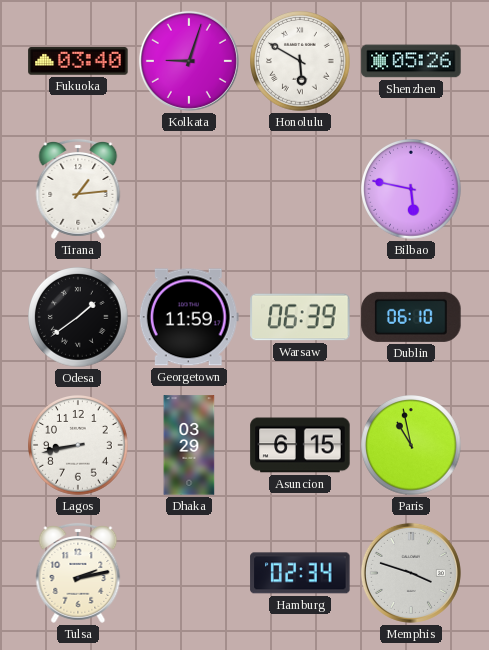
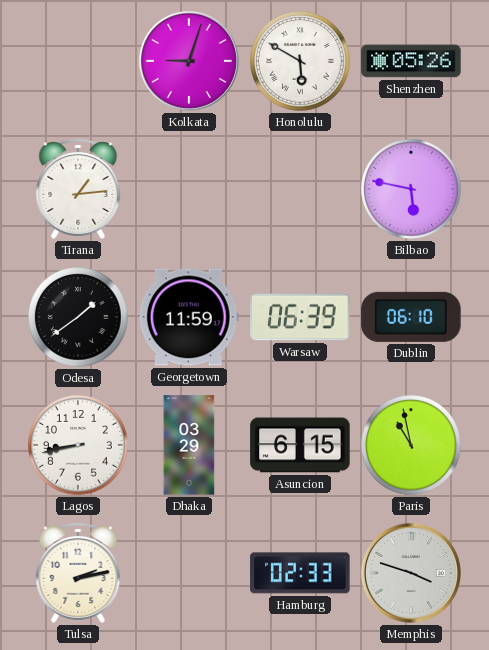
Fukuoka: 03:40 -> none (78, 61)
Hamburg: 02:34 -> 02:33 (300, 573)
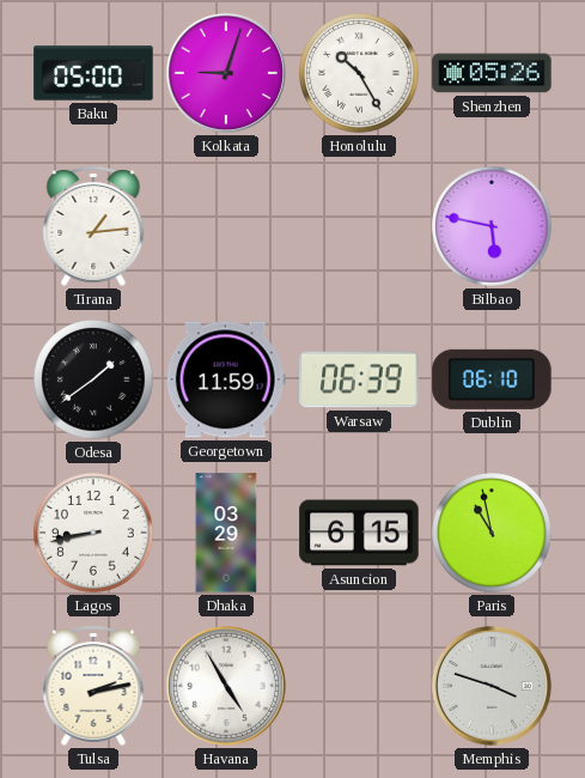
Baku: none -> 05:00 (93, 73)
Honolulu: 5:50 -> 10:25 (360, 74)
Havana: none -> 4:55 (226, 686)
Hamburg: 02:33 -> none (300, 573)
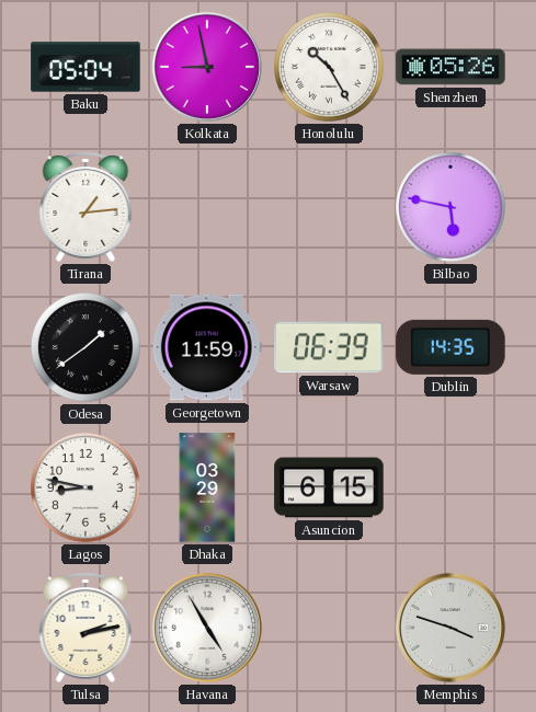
Baku: 05:00 -> 05:04 (85, 67)
Kolkata: 9:03 -> 8:58 (207, 67)
Dublin: 06:10 -> 14:35 (451, 347)
Lagos: 8:43 -> 8:47 (87, 489)
Paris: 10:58 -> none (493, 534)
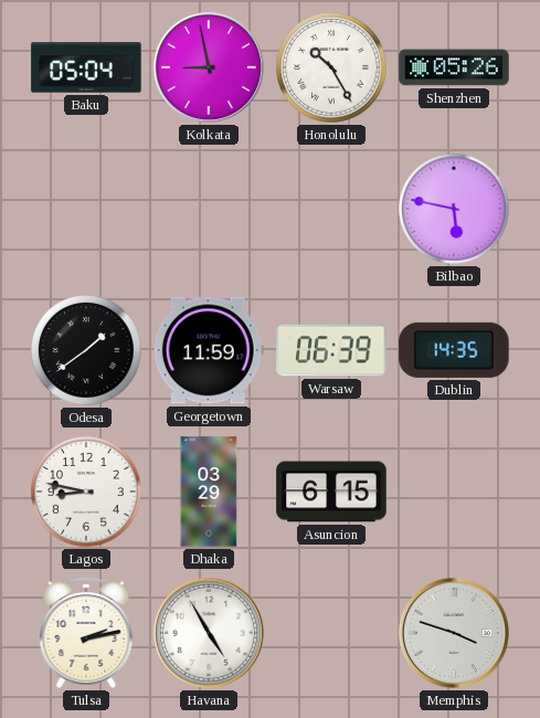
Tirana: 1:14 -> none (85, 207)
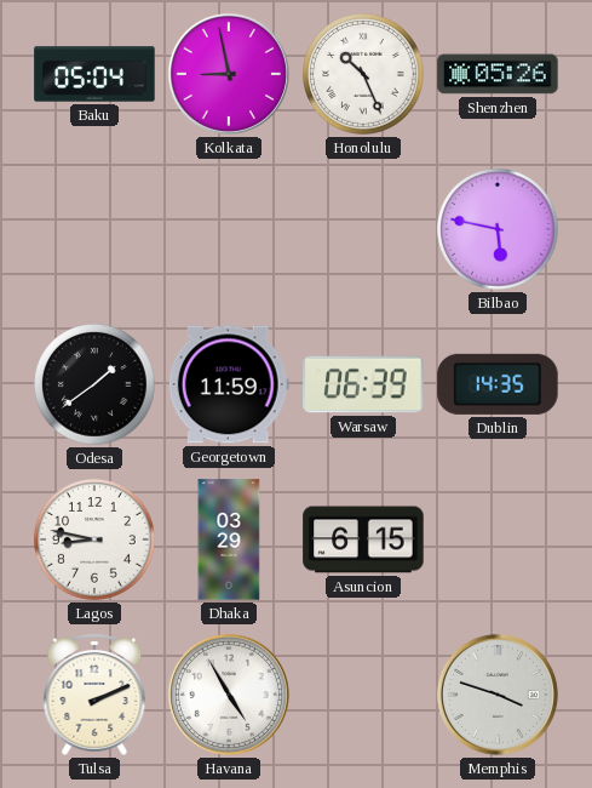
Honolulu: 10:25 -> 10:26 (364, 75)
Tulsa: 2:13 -> 2:11 (94, 695)
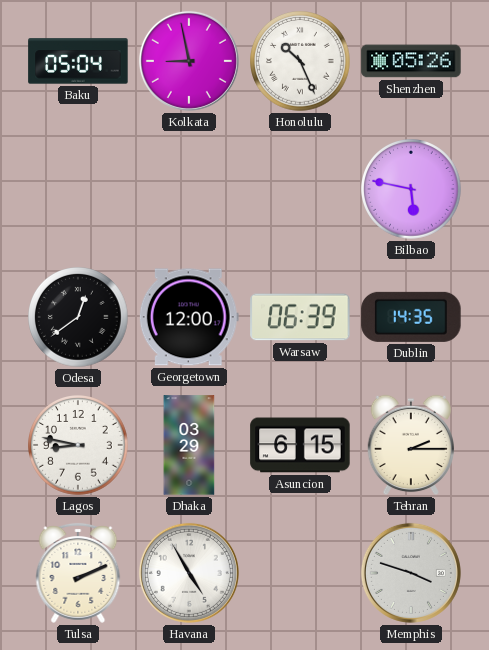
Odesa: 1:39 -> 12:39 (79, 318)
Georgetown: 11:59 -> 12:00 (189, 317)
Tehran: none -> 2:15 (410, 445)
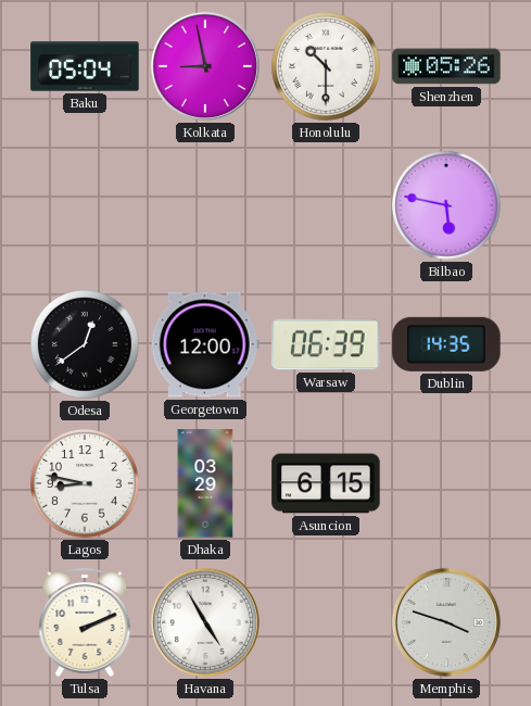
Honolulu: 10:26 -> 10:30 (327, 67)
Tehran: 2:15 -> none (410, 445)
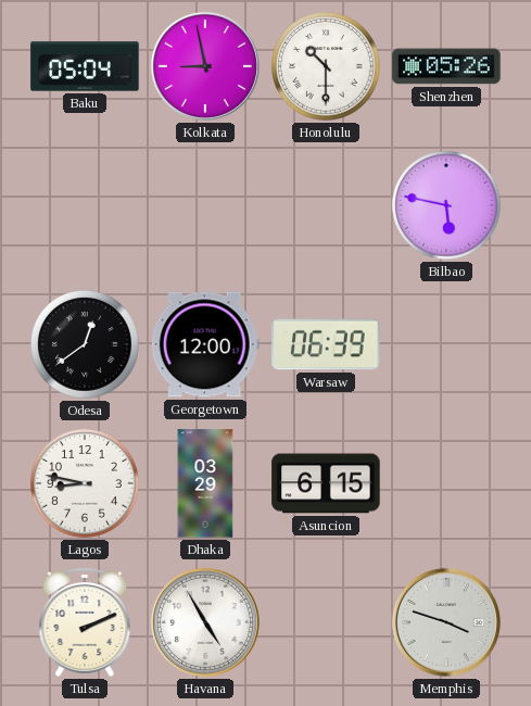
Dublin: 14:35 -> none (446, 344)
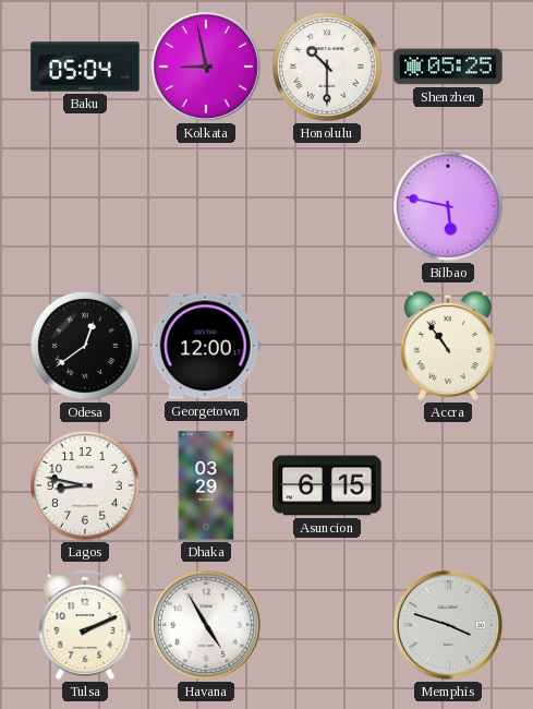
Shenzhen: 05:26 -> 05:25 (448, 67)
Warsaw: 06:39 -> none (326, 344)
Accra: none -> 10:54 (447, 346)
